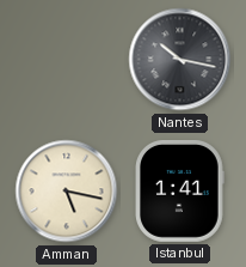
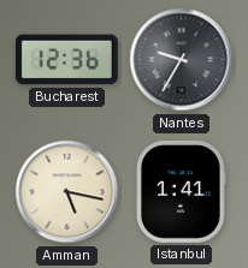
Bucharest: none -> 12:36 (66, 60)
Nantes: 10:17 -> 9:35 (182, 60)
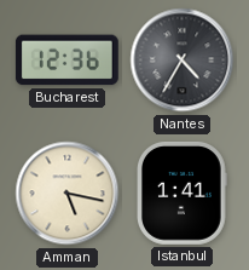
Nantes: 9:35 -> 4:35 (183, 61)
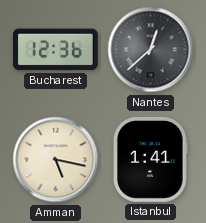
Nantes: 4:35 -> 12:38 (151, 50)
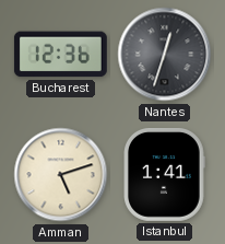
Nantes: 12:38 -> 12:33 (165, 55)
Amman: 5:17 -> 5:12 (61, 175)
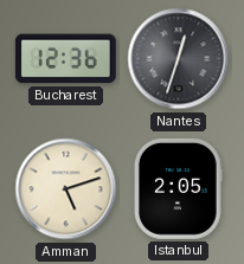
Istanbul: 1:41 -> 2:05 (179, 188)
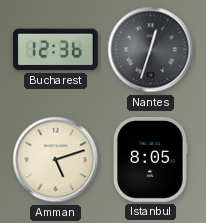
Istanbul: 2:05 -> 8:05 (151, 159)
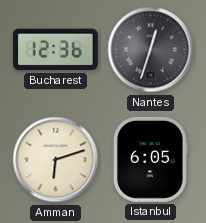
Amman: 5:12 -> 6:12 (56, 160)
Istanbul: 8:05 -> 6:05 (151, 159)
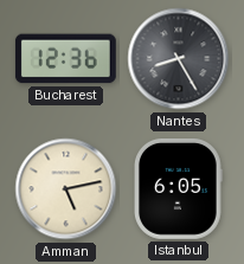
Nantes: 12:33 -> 8:25 (179, 59)
Amman: 6:12 -> 5:13 (66, 189)
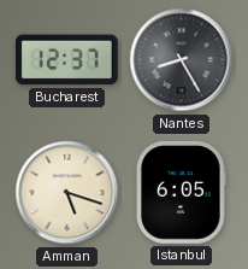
Bucharest: 12:36 -> 12:37 (66, 60)
Amman: 5:13 -> 5:18 (67, 193)
